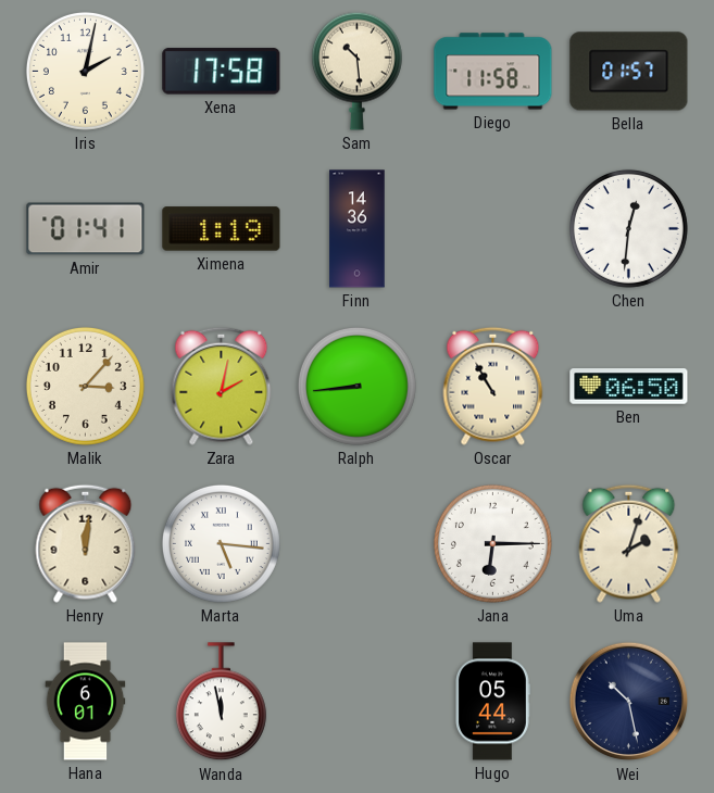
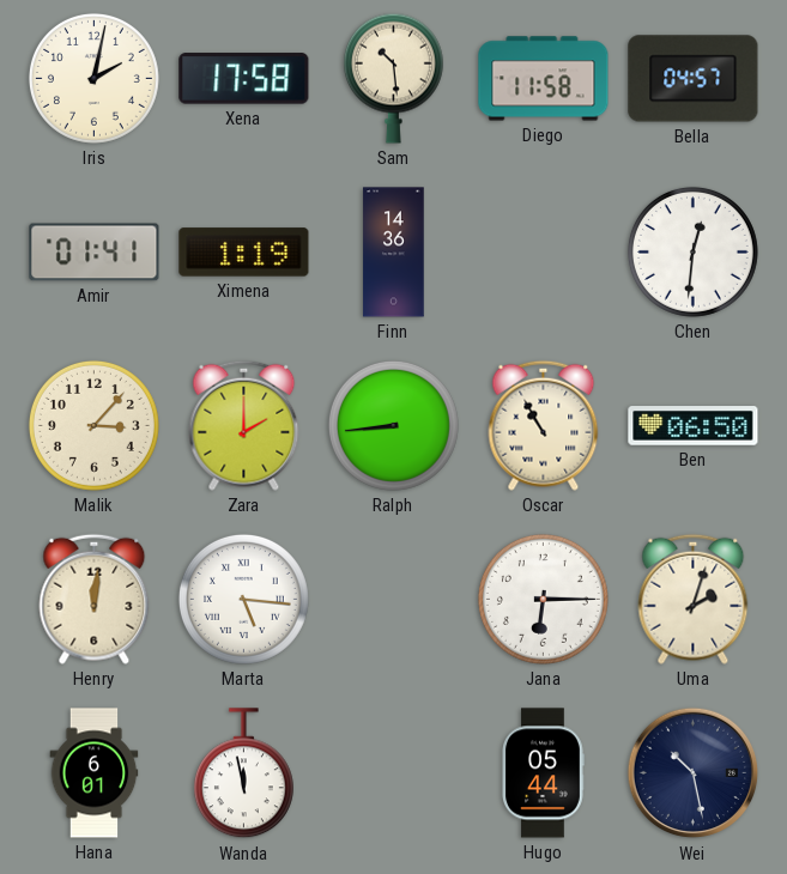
Bella: 01:57 -> 04:57 (694, 79)
Zara: 2:02 -> 2:00 (244, 425)
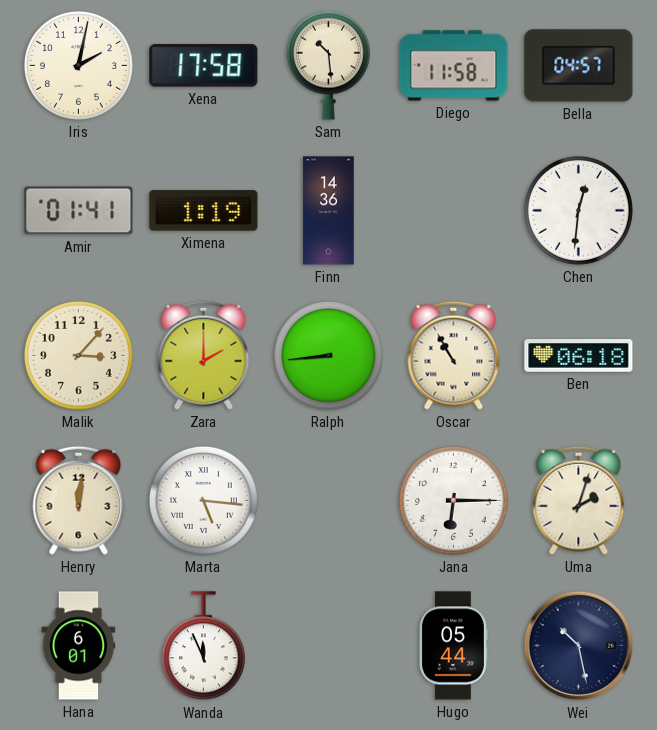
Ben: 06:50 -> 06:18 (579, 356)
Wanda: 11:58 -> 11:56 (203, 646)
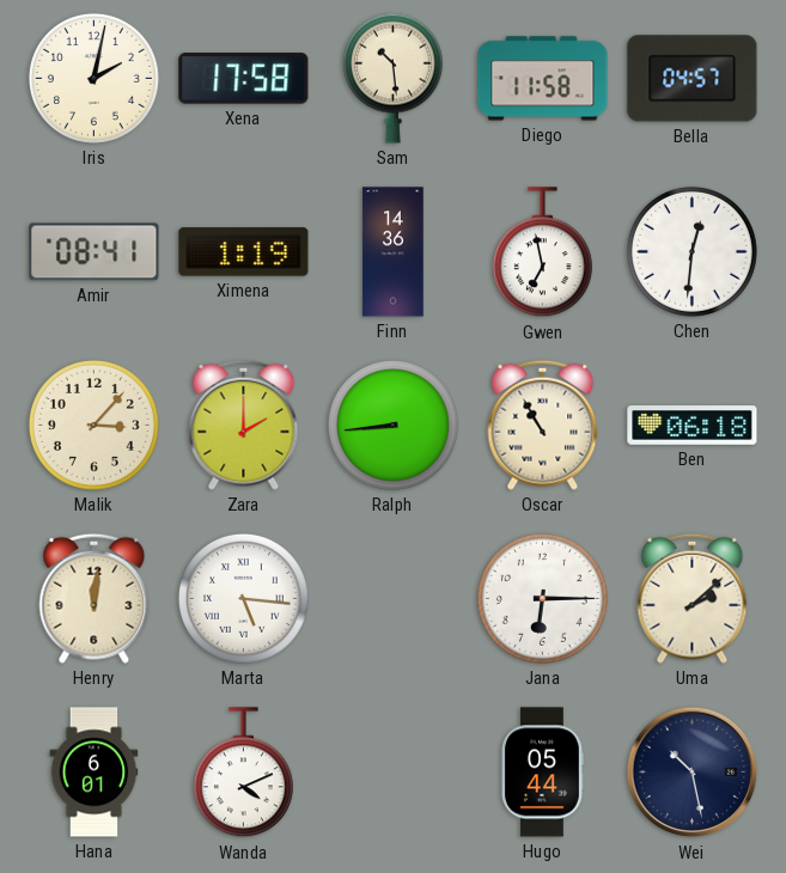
Amir: 01:41 -> 08:41 (95, 252)
Gwen: none -> 6:58 (542, 252)
Uma: 2:03 -> 2:08 (693, 598)
Wanda: 11:56 -> 4:11 (243, 773)
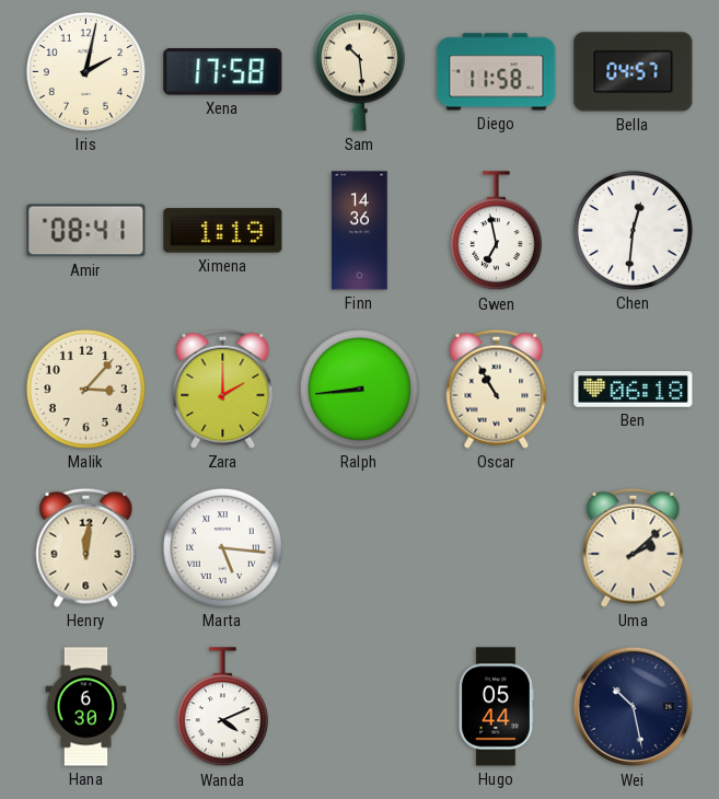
Jana: 6:15 -> none (542, 598)
Hana: 6:01 -> 6:30 (86, 707)
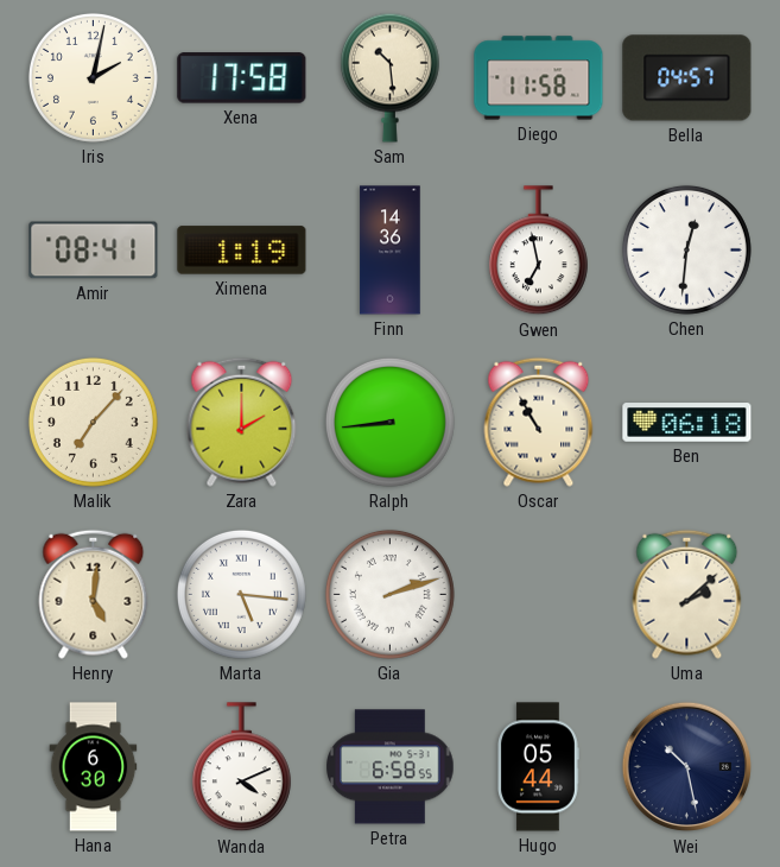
Malik: 3:07 -> 7:07 (93, 422)
Henry: 12:01 -> 5:01 (94, 594)
Gia: none -> 2:12 (389, 594)
Petra: none -> 6:58 (391, 767)
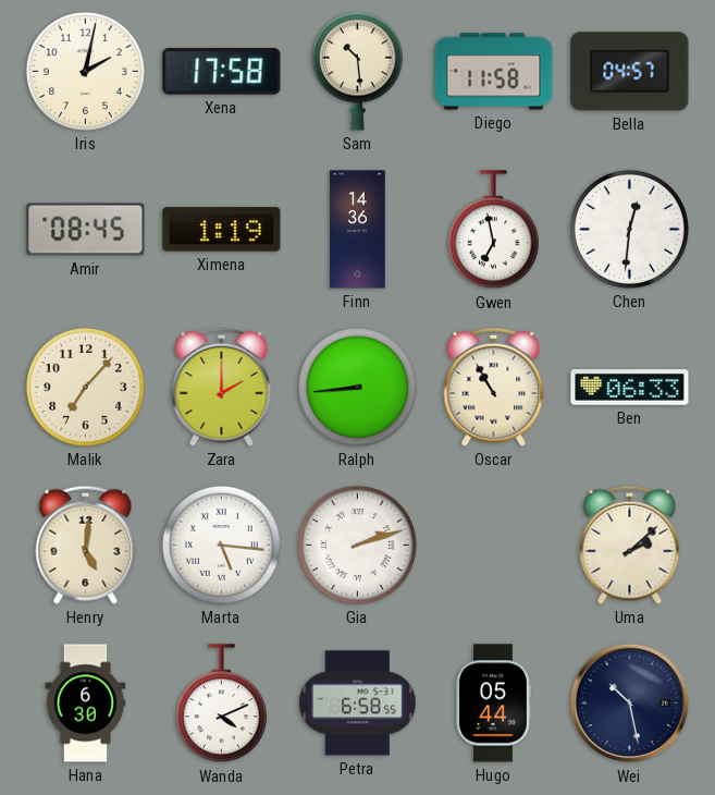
Amir: 08:41 -> 08:45 (86, 230)
Ben: 06:18 -> 06:33 (630, 388)
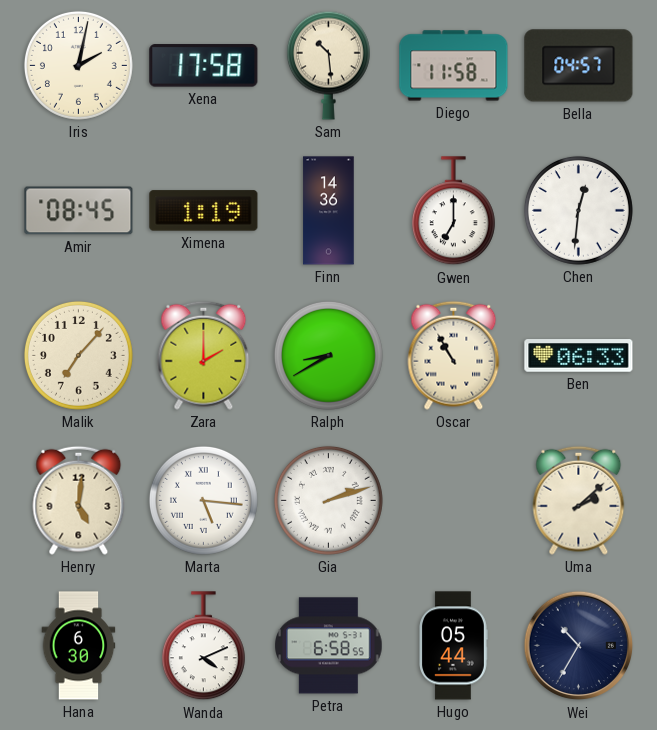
Gwen: 6:58 -> 7:00 (453, 211)
Ralph: 8:44 -> 8:40 (328, 355)
Wei: 10:28 -> 10:35 (579, 646)
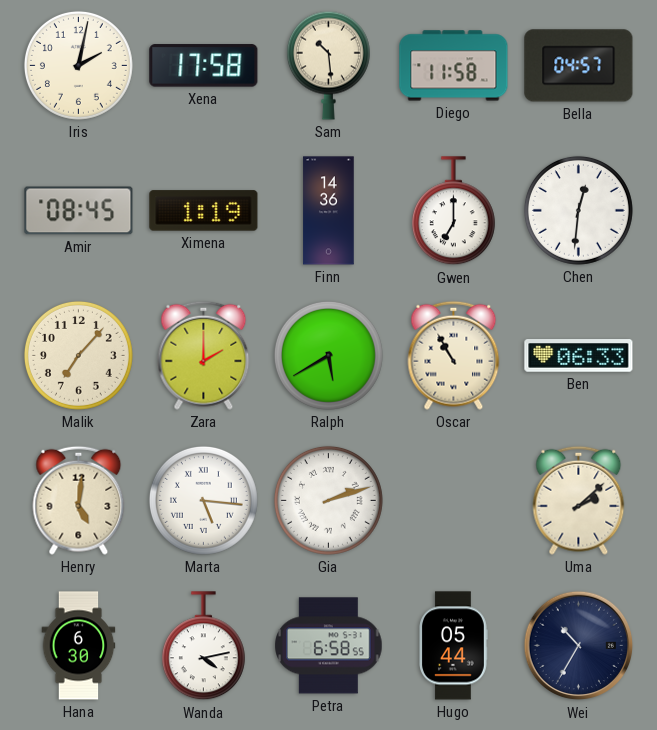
Ralph: 8:40 -> 5:40 (328, 355)
Wanda: 4:11 -> 4:13 (203, 646)
